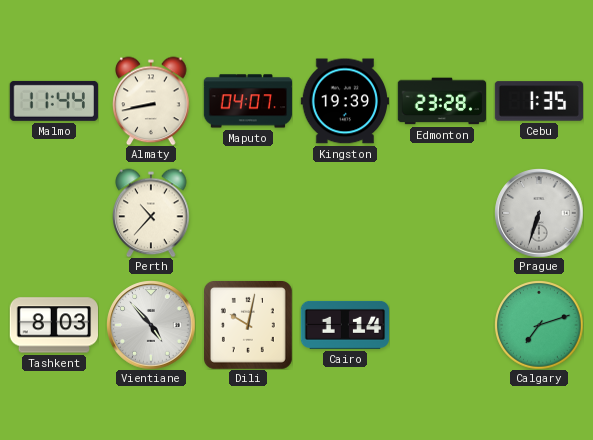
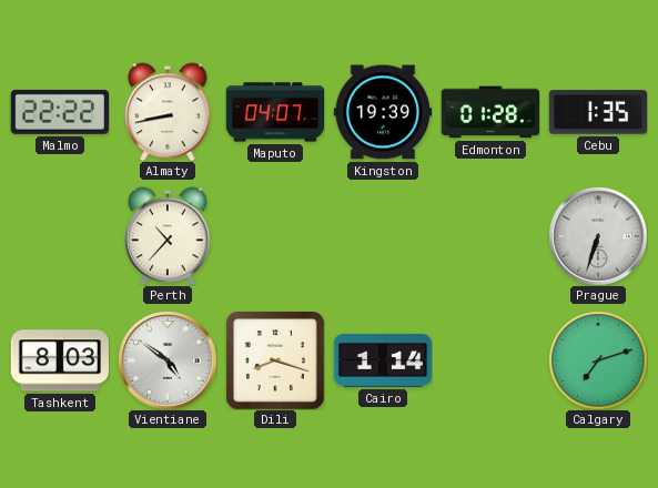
Malmo: 11:44 -> 22:22 (60, 112)
Edmonton: 23:28 -> 01:28 (489, 112)
Vientiane: 4:53 -> 4:51 (168, 360)
Dili: 10:02 -> 8:18 (275, 360)
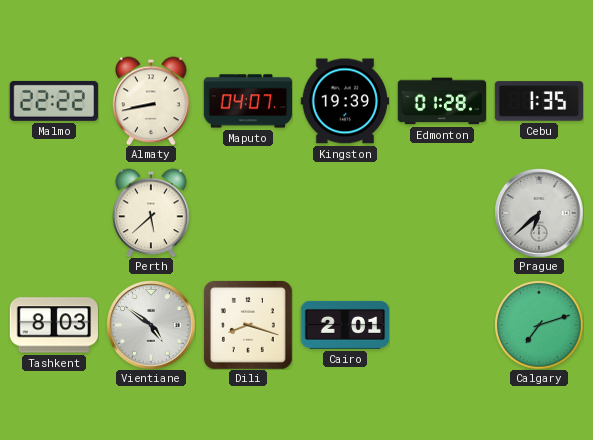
Perth: 10:37 -> 5:38 (151, 213)
Prague: 6:33 -> 6:38 (539, 213)
Cairo: 1:14 -> 2:01 (345, 325)
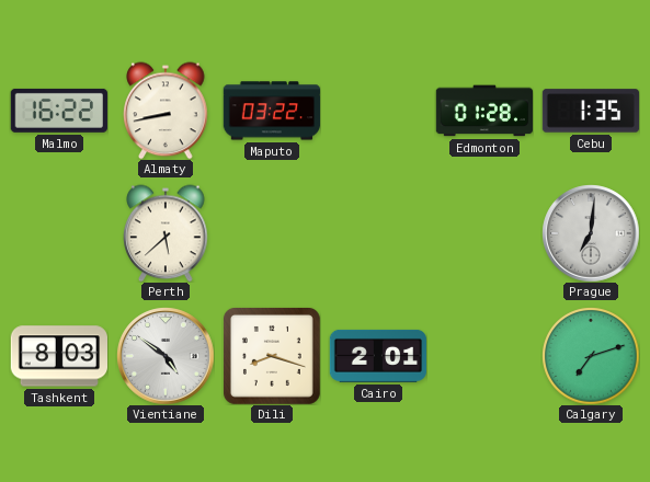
Malmo: 22:22 -> 16:22 (59, 111)
Maputo: 04:07 -> 03:22 (272, 111)
Kingston: 19:39 -> none (344, 101)
Prague: 6:38 -> 7:01 (591, 233)
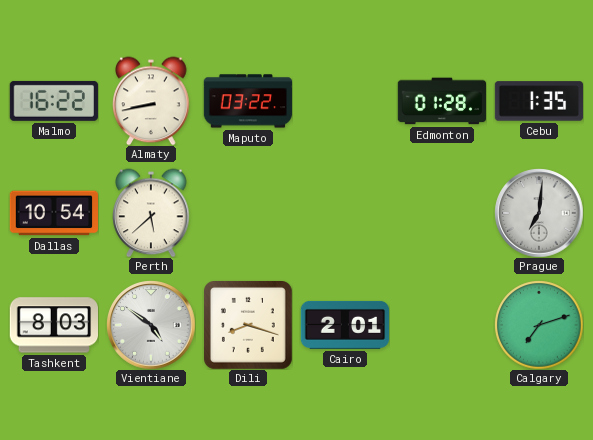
Dallas: none -> 10:54 (53, 213)
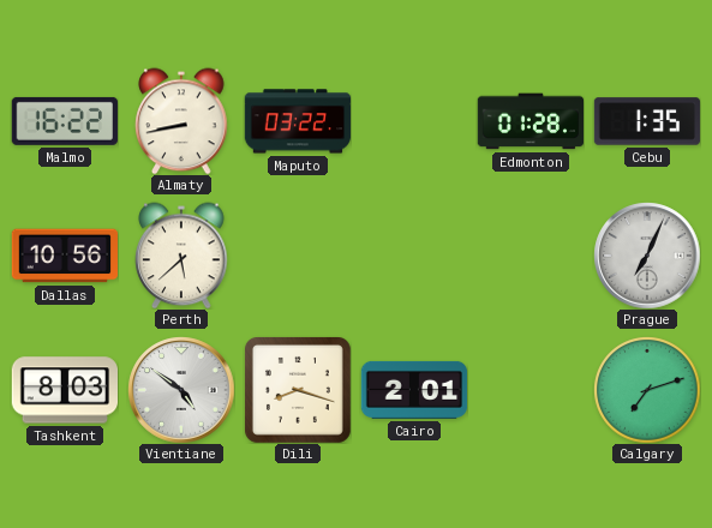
Dallas: 10:54 -> 10:56 (64, 256)
Prague: 7:01 -> 7:04 (647, 256)
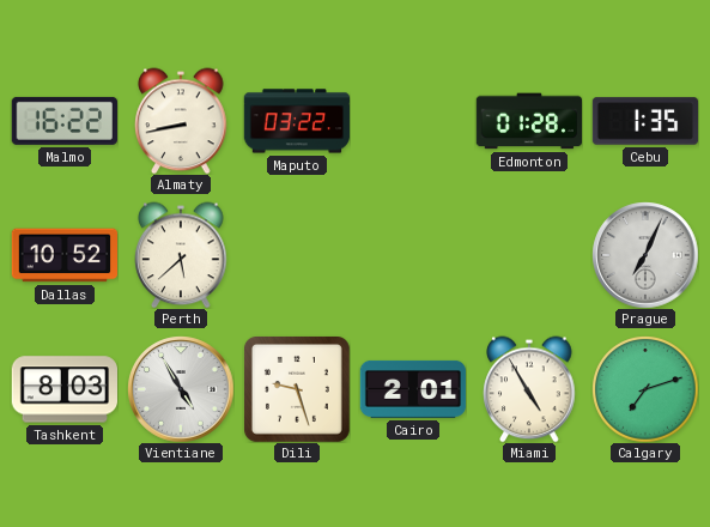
Dallas: 10:56 -> 10:52 (63, 255)
Vientiane: 4:51 -> 4:55 (181, 389)
Dili: 8:18 -> 9:27 (297, 389)
Miami: none -> 4:55 (529, 389)
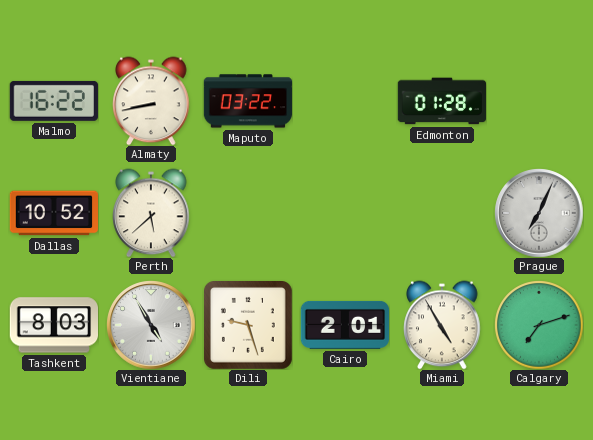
Cebu: 1:35 -> none (645, 121)
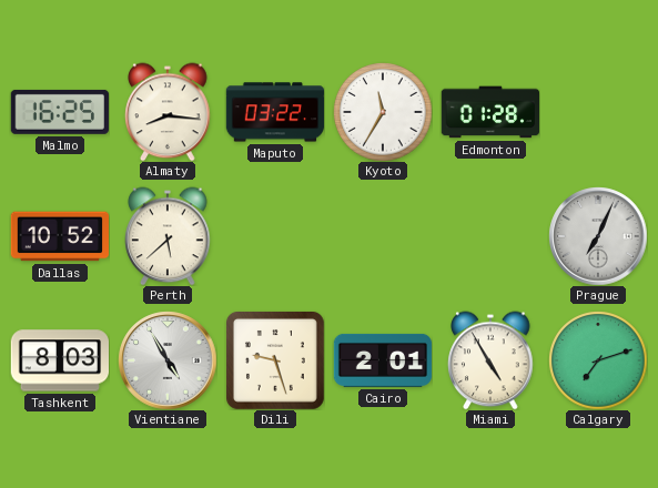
Malmo: 16:22 -> 16:25 (60, 112)
Almaty: 8:43 -> 8:16 (168, 112)
Kyoto: none -> 11:35 (383, 112)
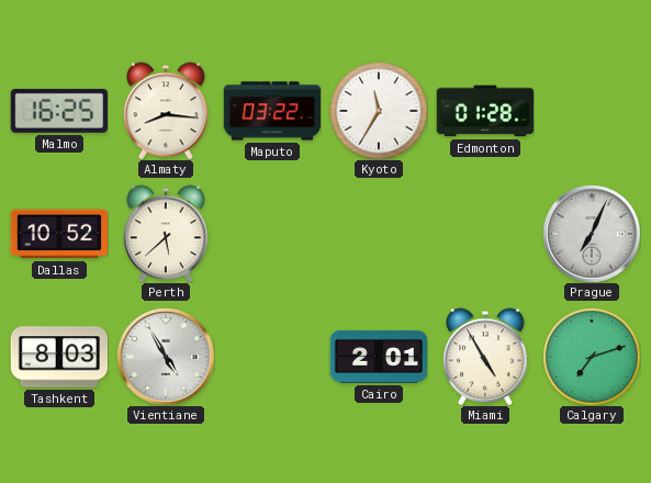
Dili: 9:27 -> none (275, 360)
